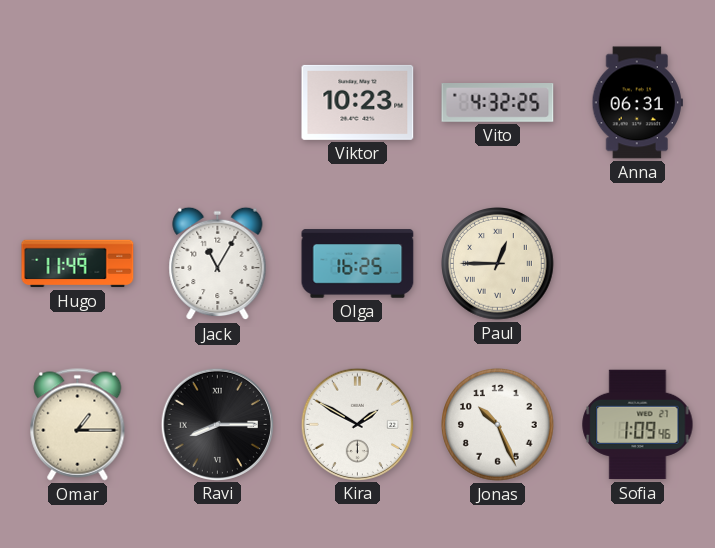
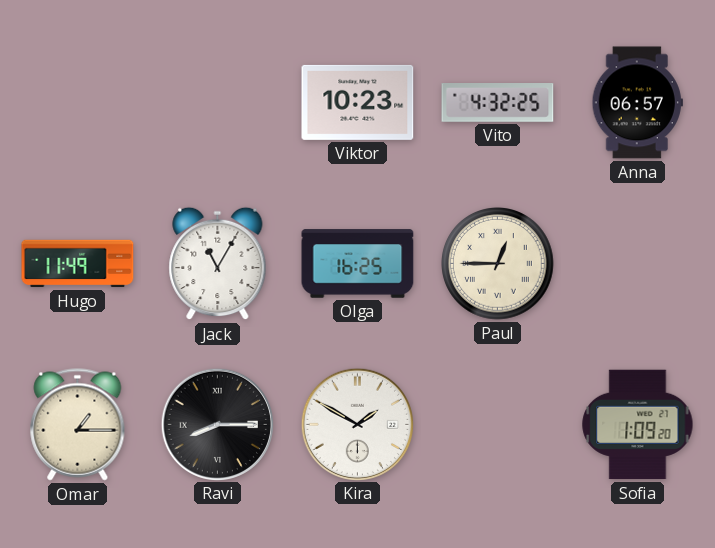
Anna: 06:31 -> 06:57 (637, 103)
Jonas: 10:26 -> none (498, 425)
Sofia: 1:09:46 -> 1:09:20 (638, 425)
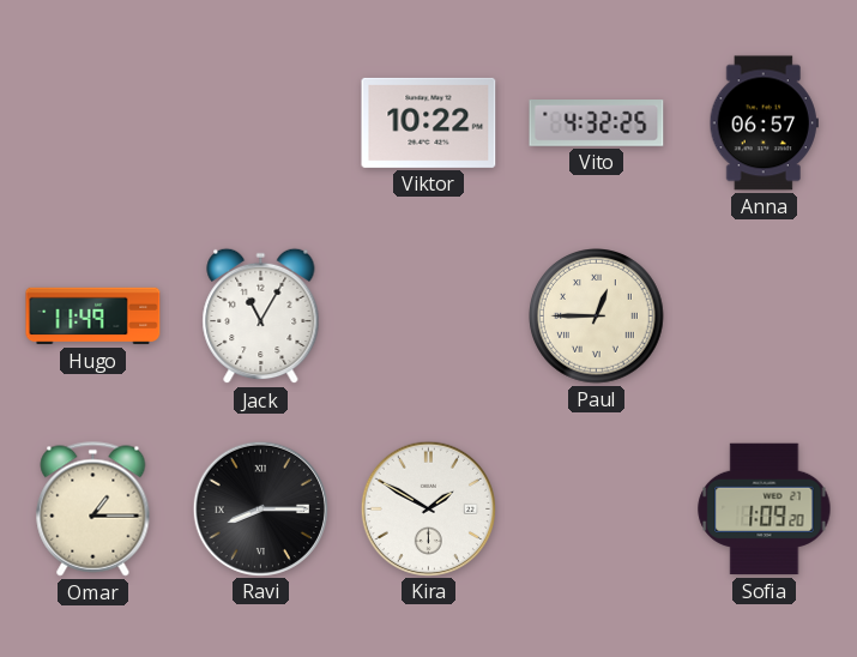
Viktor: 10:23 -> 10:22 (429, 122)
Olga: 16:25 -> none (358, 264)
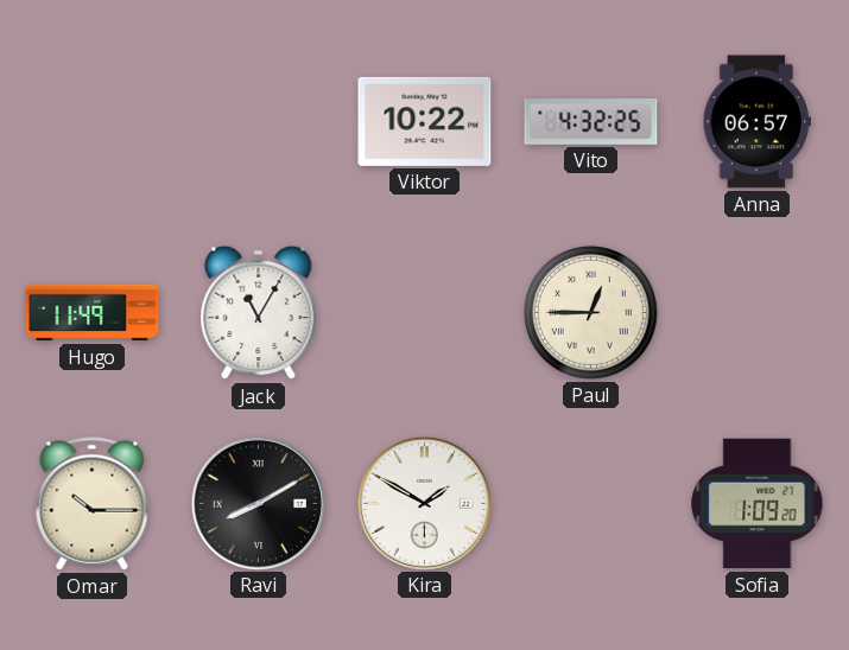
Omar: 1:15 -> 10:15 (93, 504)
Ravi: 8:15 -> 8:10 (258, 503)
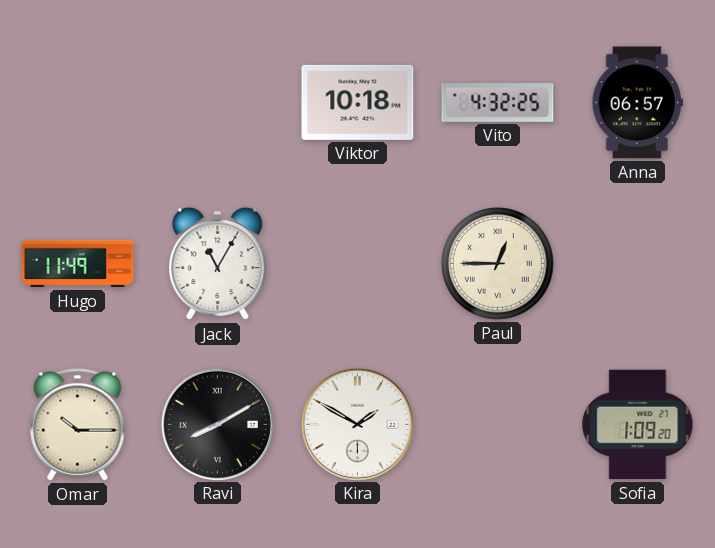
Viktor: 10:22 -> 10:18 (358, 102)
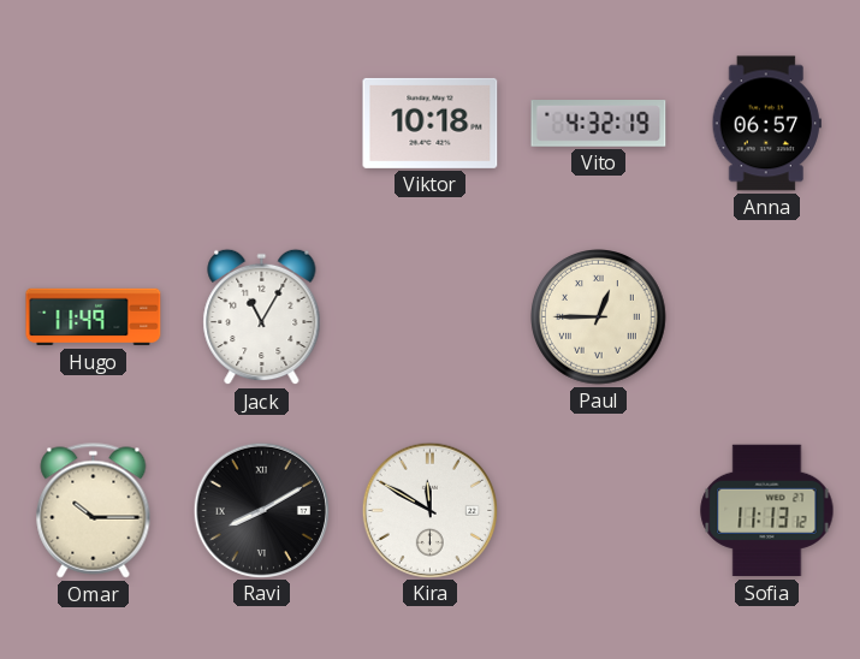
Vito: 4:32:25 -> 4:32:19 (599, 124)
Kira: 1:50 -> 11:50 (429, 510)
Sofia: 1:09 -> 11:13 (767, 511)
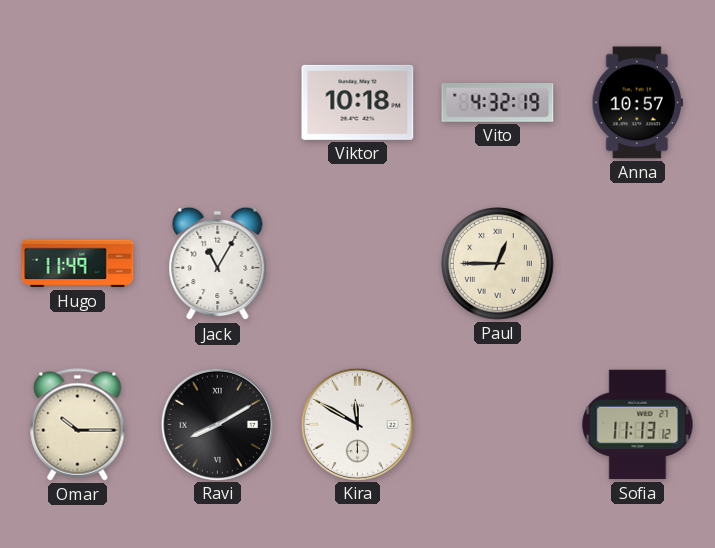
Anna: 06:57 -> 10:57 (637, 103)
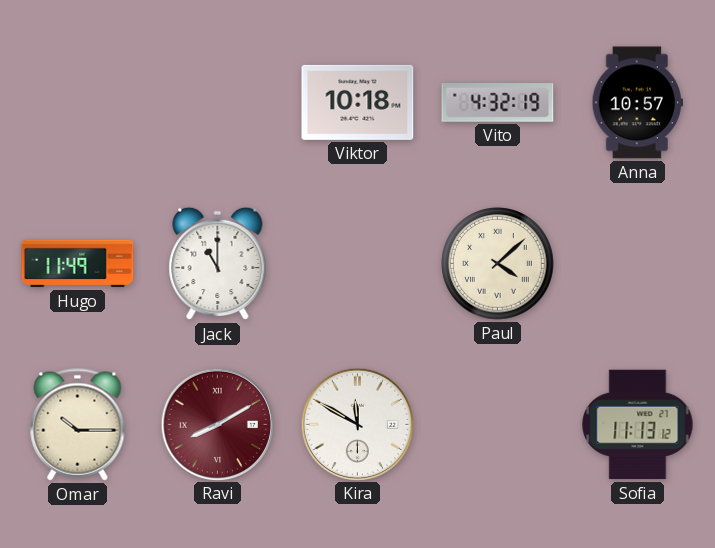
Jack: 11:05 -> 11:00 (218, 264)
Paul: 12:45 -> 4:08 (498, 264)
Ravi dial: black -> burgundy (217, 424)
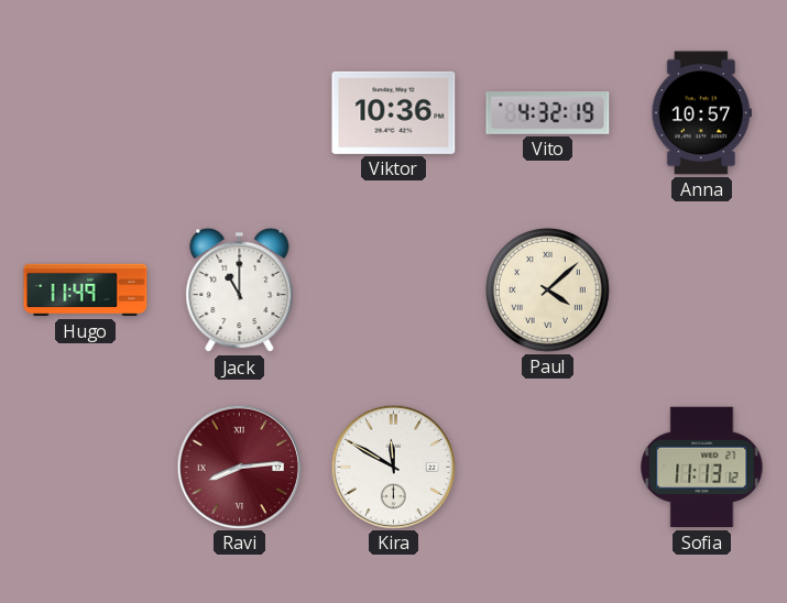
Viktor: 10:18 -> 10:36 (394, 112)
Omar: 10:15 -> none (78, 425)
Ravi: 8:10 -> 8:14 (239, 467)
